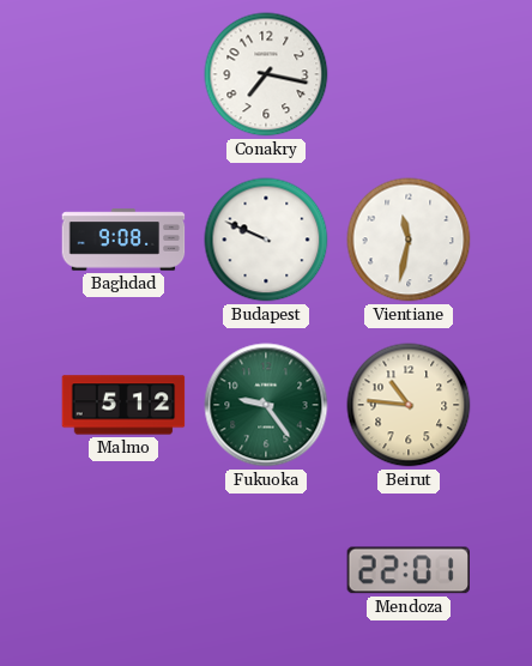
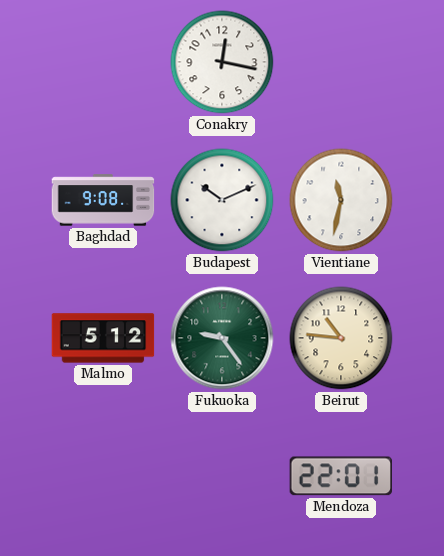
Conakry: 7:17 -> 12:17 (222, 62)
Budapest: 9:49 -> 10:11 (222, 200)
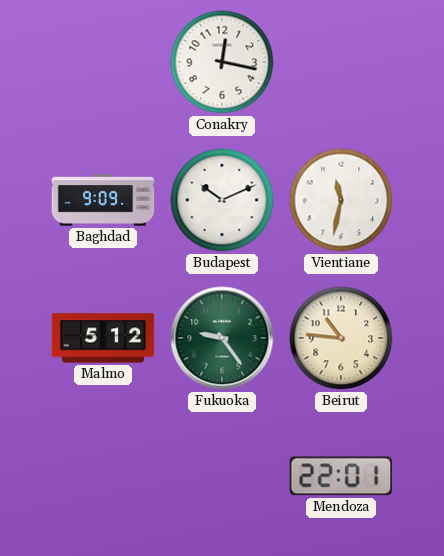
Baghdad: 9:08 -> 9:09 (103, 200)
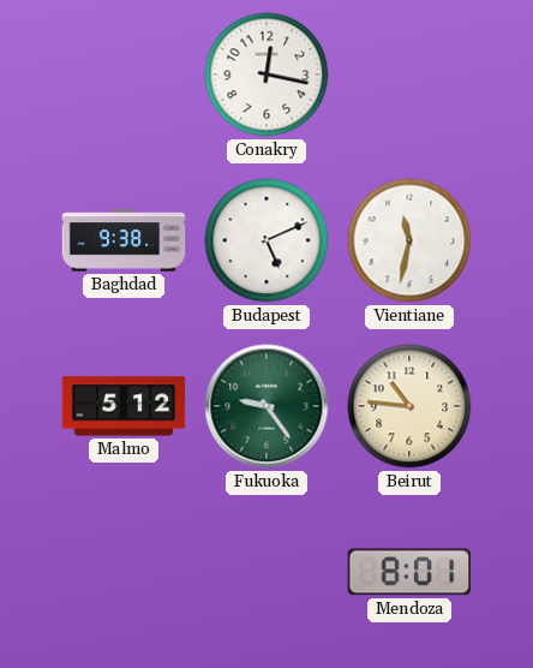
Baghdad: 9:09 -> 9:38 (124, 240)
Budapest: 10:11 -> 5:11 (266, 240)
Mendoza: 22:01 -> 8:01 (408, 572)
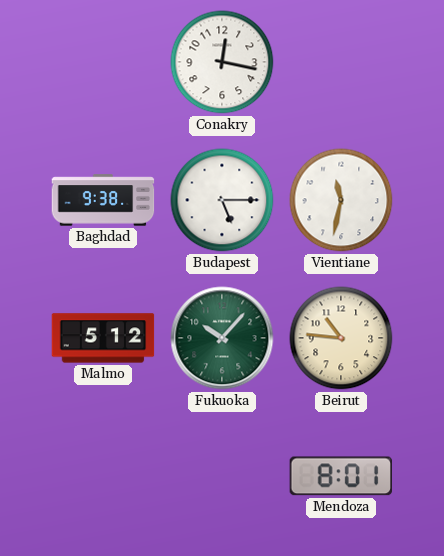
Budapest: 5:11 -> 5:15 (222, 200)
Fukuoka: 9:24 -> 10:07 (222, 338)
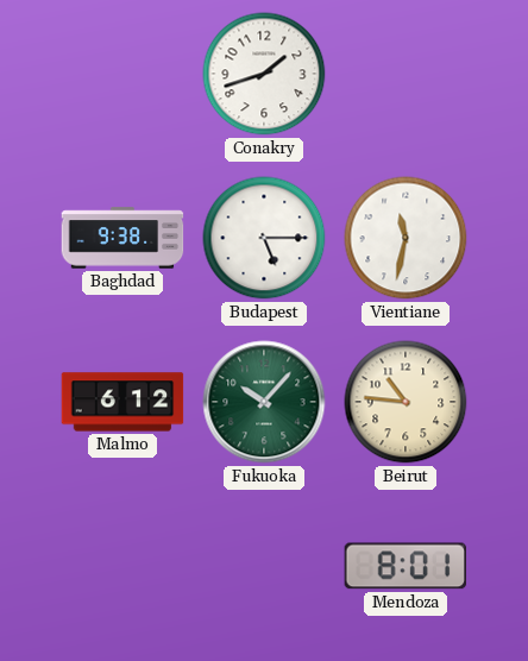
Conakry: 12:17 -> 1:42 (264, 74)
Malmo: 5:12 -> 6:12 (122, 402)
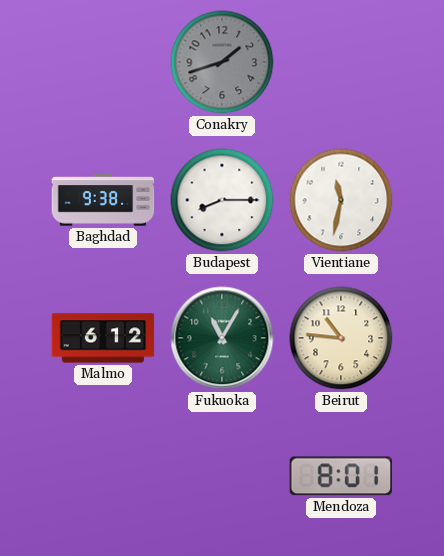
Conakry dial: white -> grey (222, 62)
Budapest: 5:15 -> 8:15 (222, 200)
Fukuoka: 10:07 -> 11:05 (222, 338)
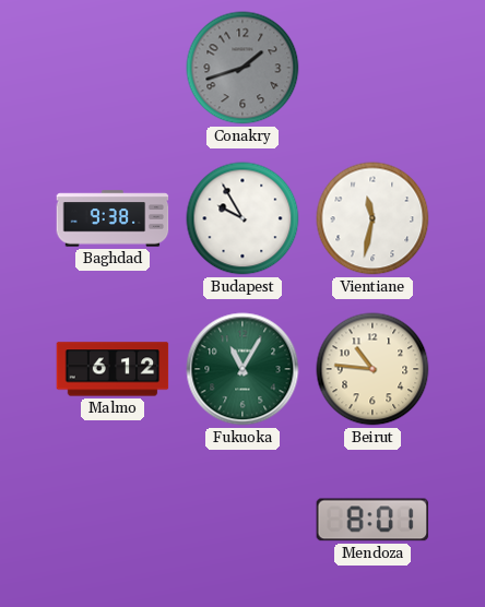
Budapest: 8:15 -> 9:55 (242, 218)
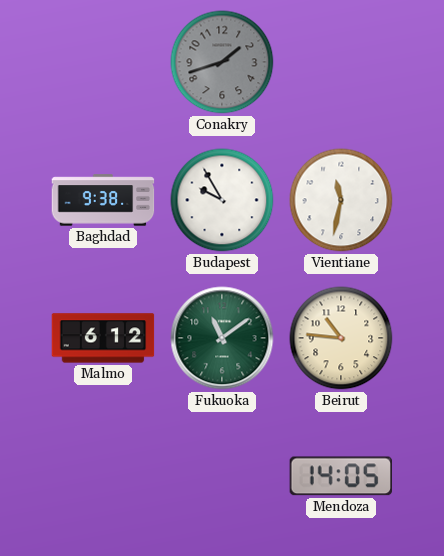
Fukuoka: 11:05 -> 11:09 (222, 338)
Mendoza: 8:01 -> 14:05 (340, 476)
